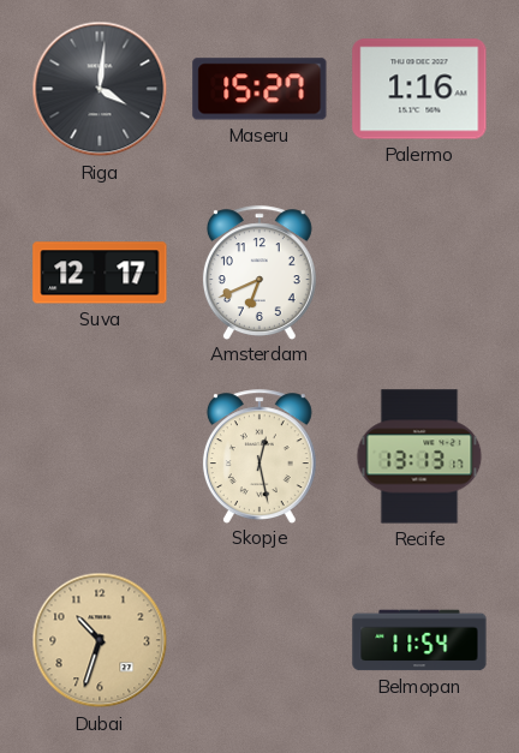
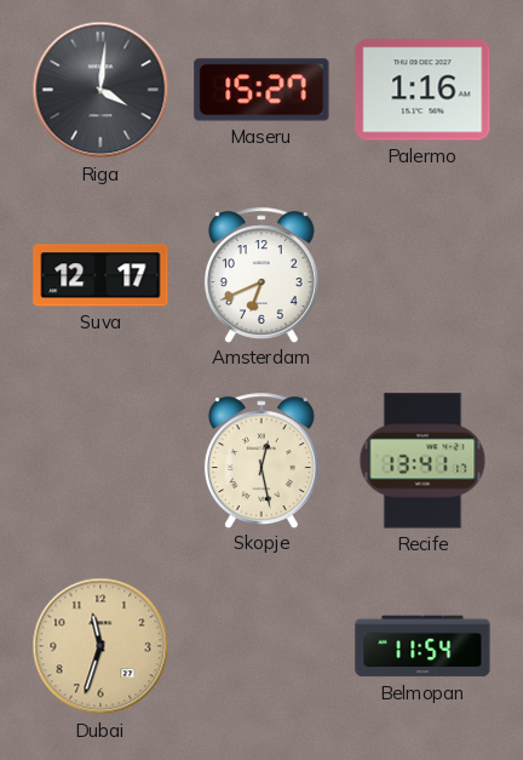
Recife: 13:13 -> 13:41 (423, 461)
Dubai: 10:33 -> 11:33 (100, 646)
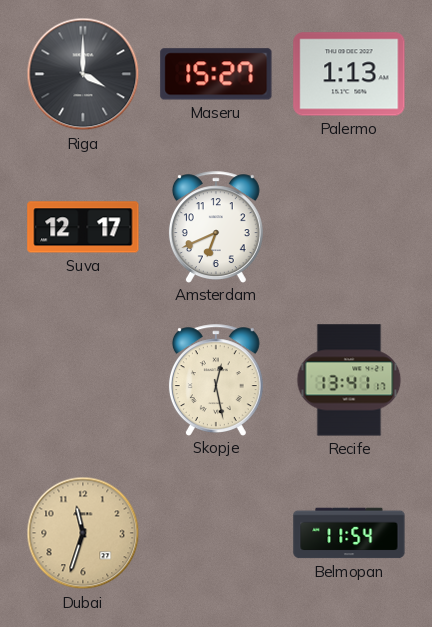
Riga: 4:01 -> 4:00 (83, 74)
Palermo: 1:16 -> 1:13 (349, 74)
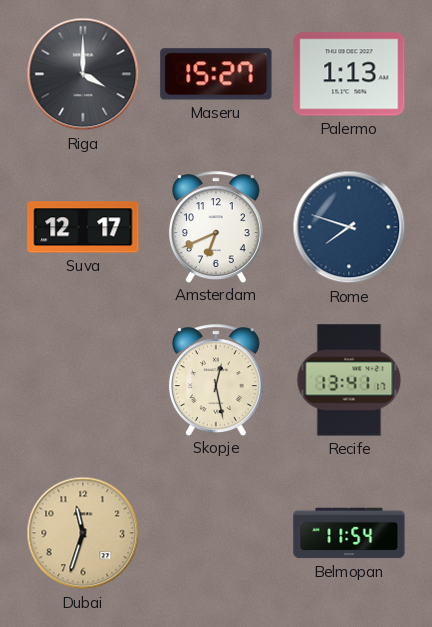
Rome: none -> 7:48 (349, 227)
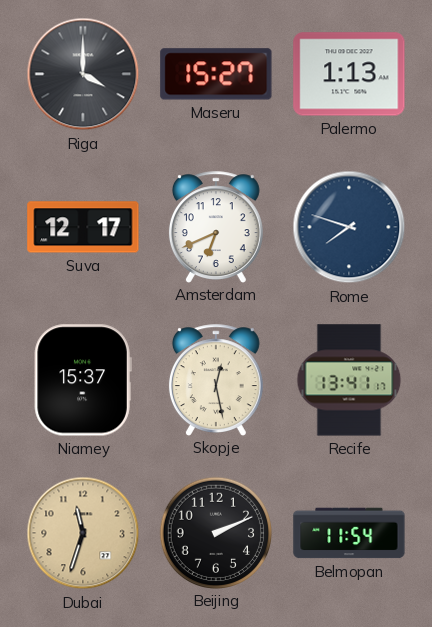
Niamey: none -> 15:37 (83, 380)
Beijing: none -> 2:11 (215, 532)
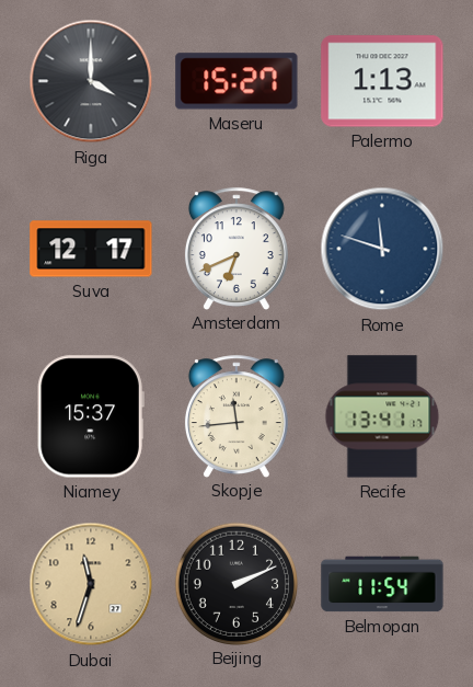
Rome: 7:48 -> 11:48 (382, 249)
Skopje: 12:28 -> 11:44 (236, 416)
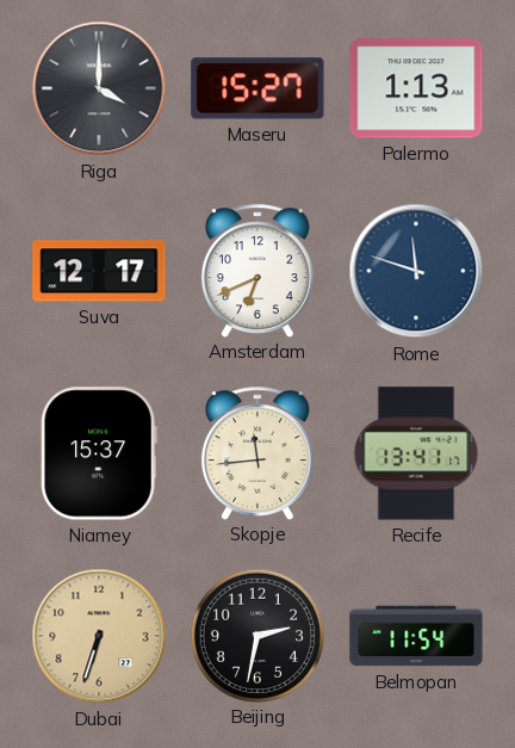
Dubai: 11:33 -> 6:33 (99, 636)
Beijing: 2:11 -> 2:32 (256, 635)
